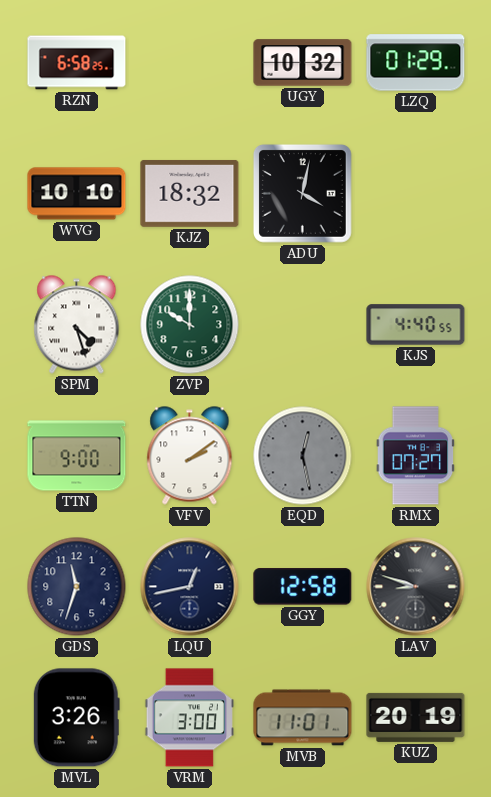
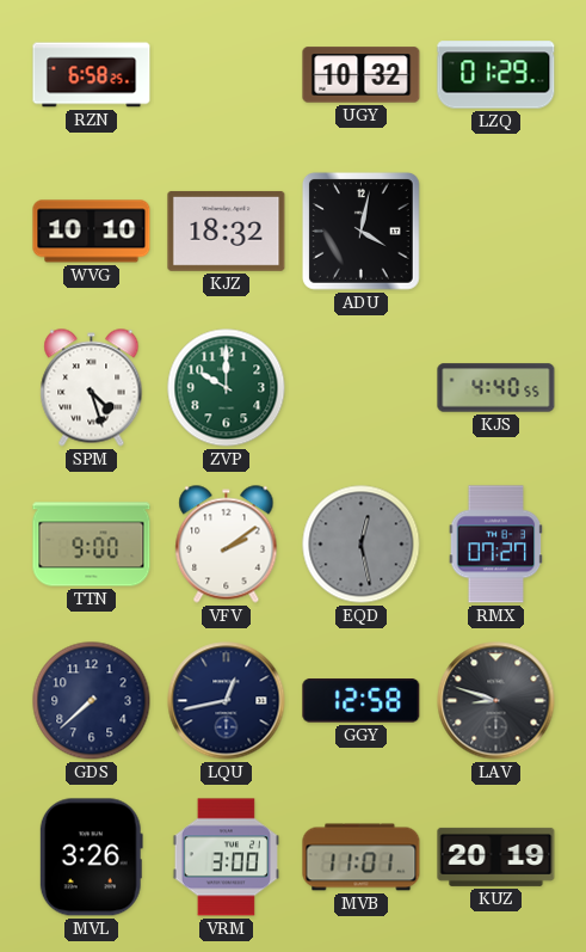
GDS: 11:33 -> 7:38 (92, 701)
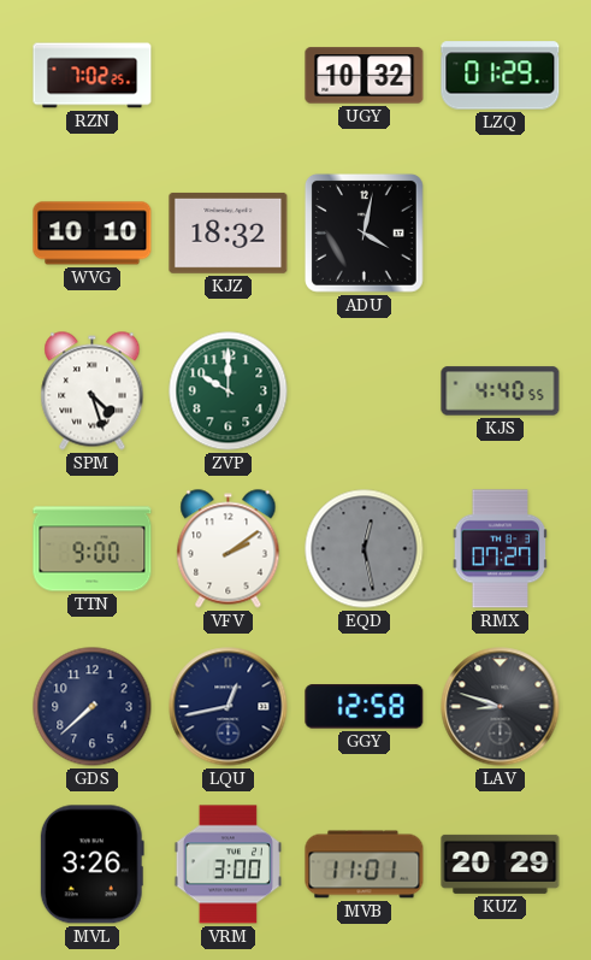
RZN: 6:58 -> 7:02 (93, 76)
KUZ: 20:19 -> 20:29 (501, 864)
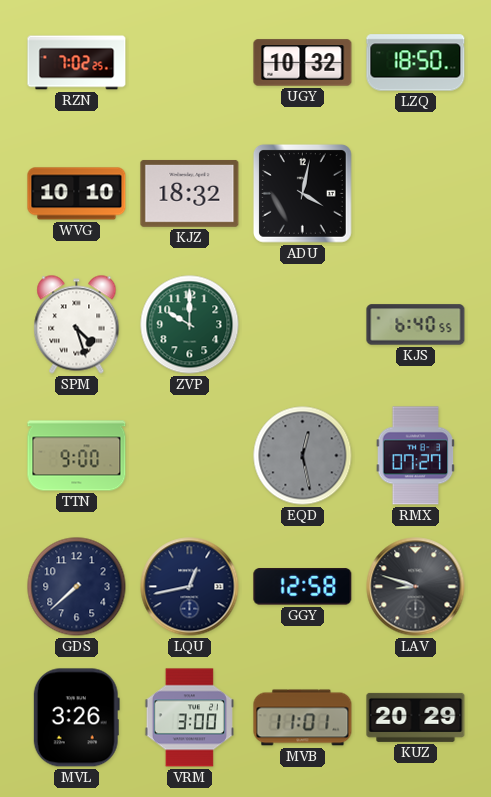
LZQ: 01:29 -> 18:50 (416, 63)
KJS: 4:40 -> 6:40 (416, 325)
VFV: 2:09 -> none (229, 549)
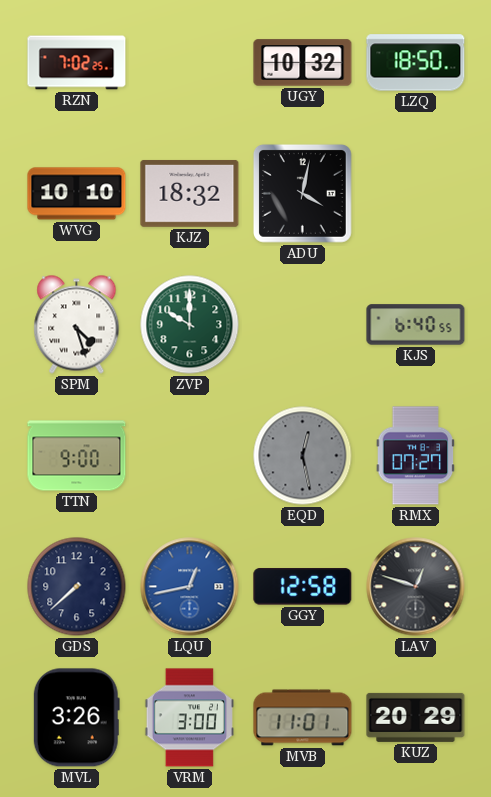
LQU dial: navy -> blue (190, 587)
LAV: 8:48 -> 12:48 (416, 587)
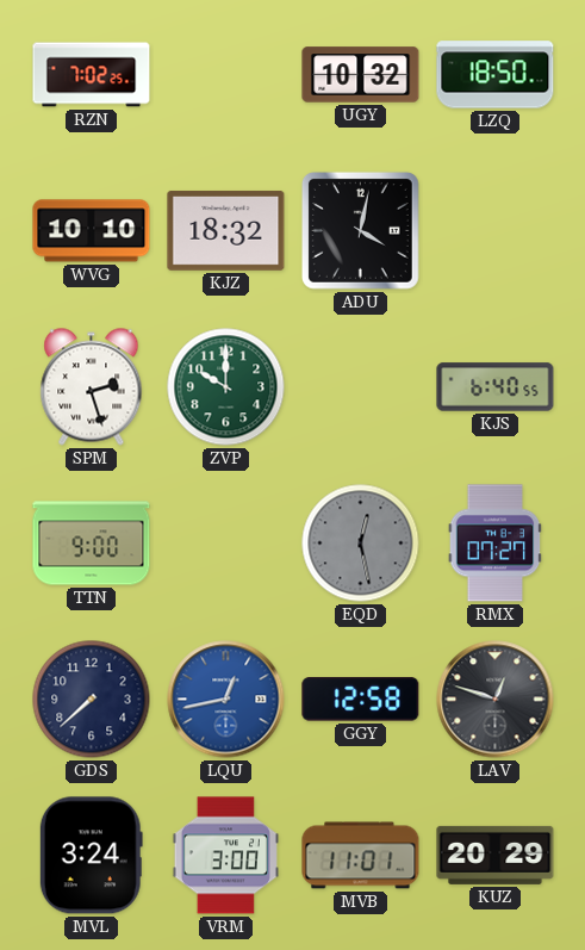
SPM: 4:27 -> 2:27 (92, 387)
MVL: 3:26 -> 3:24 (91, 856)
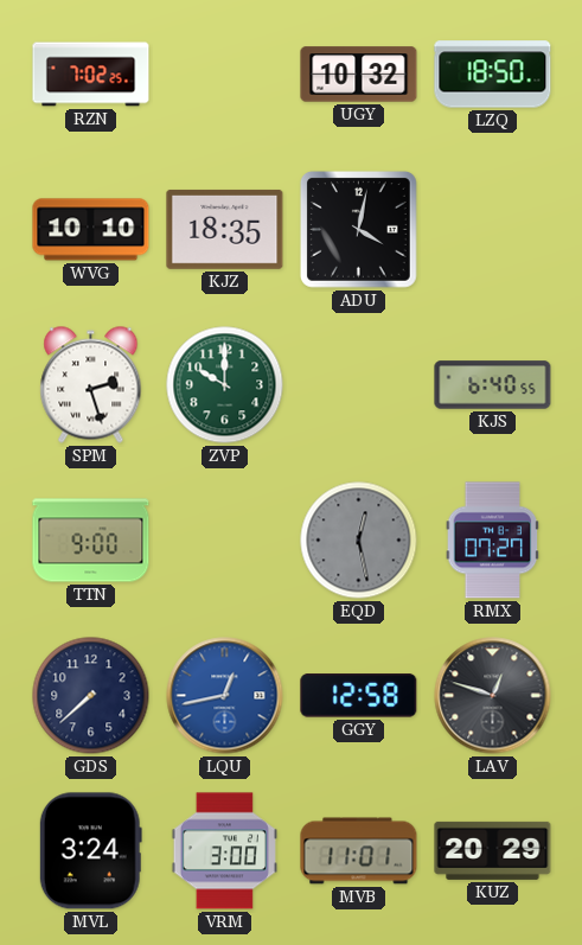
KJZ: 18:32 -> 18:35 (225, 229)
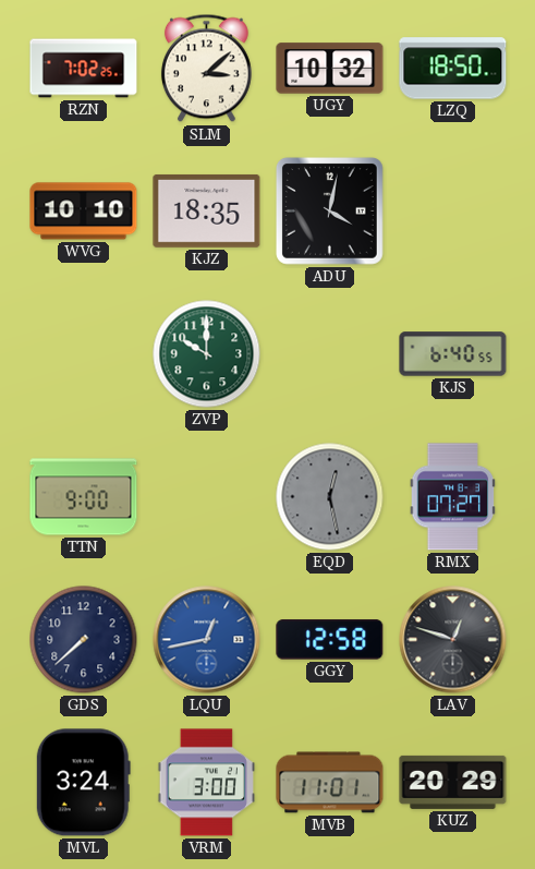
SLM: none -> 3:08 (206, 69)
SPM: 2:27 -> none (91, 385)
